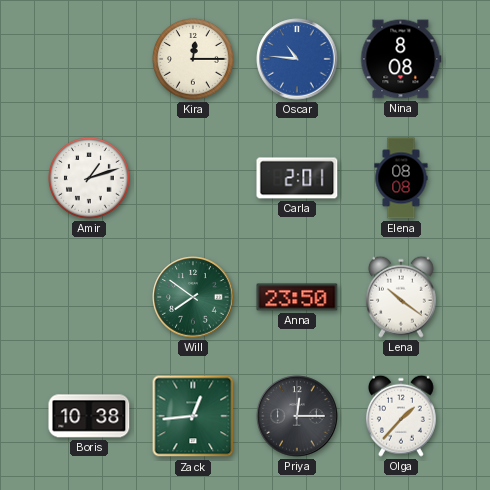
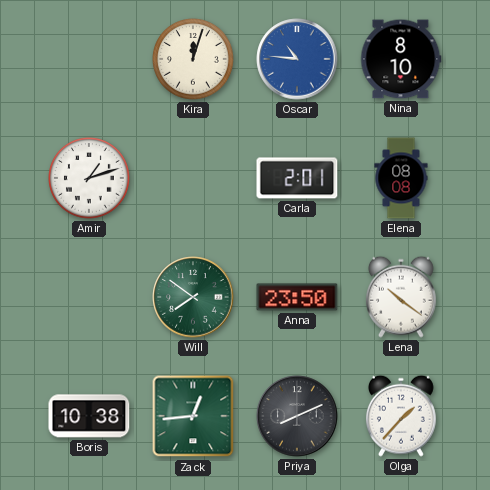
Kira: 12:15 -> 12:03 (194, 60)
Nina: 8:08 -> 8:10 (401, 59)
Priya: 12:15 -> 8:11 (297, 416)
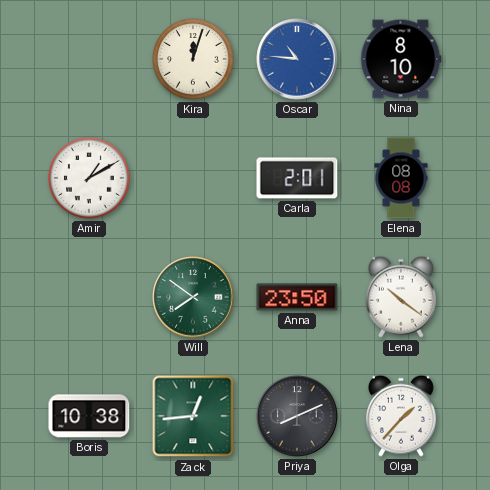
Amir: 1:12 -> 1:10 (90, 179)
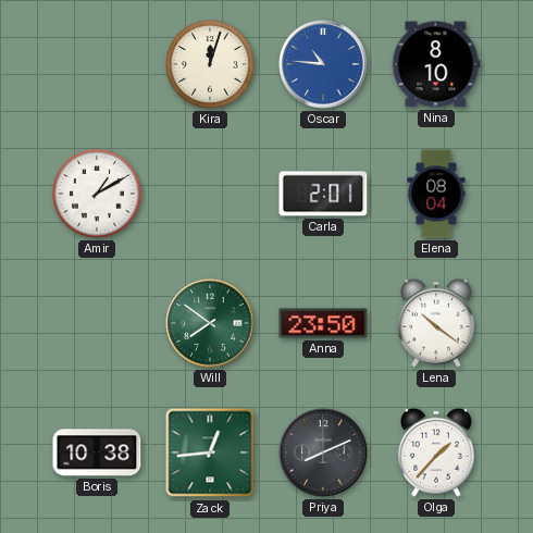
Elena: 08:08 -> 08:04 (436, 194)
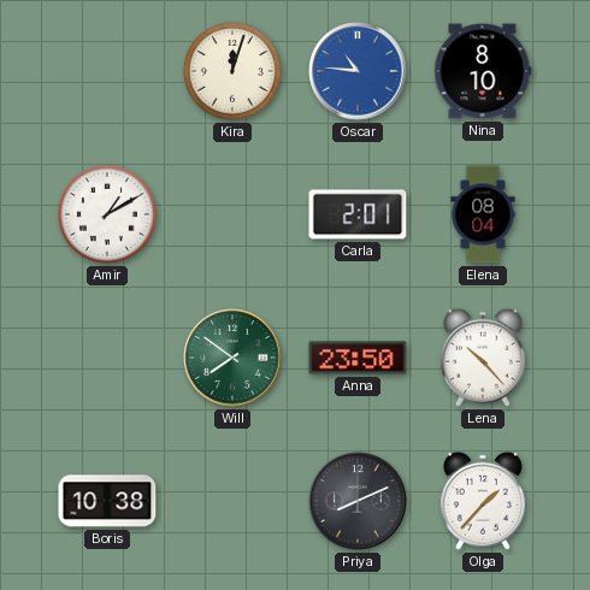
Lena: 10:21 -> 10:23 (483, 358)
Zack: 12:44 -> none (210, 453)
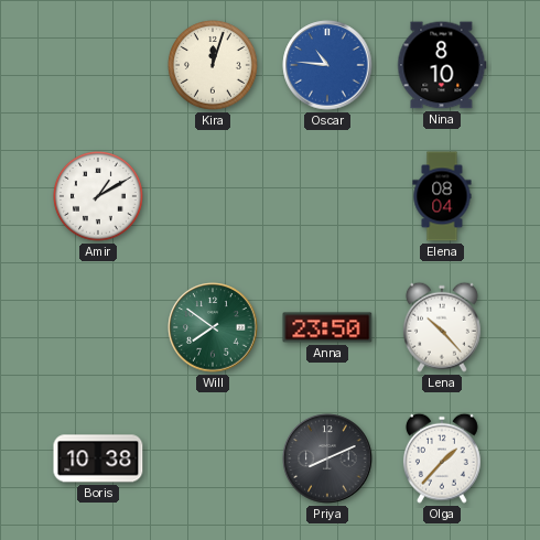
Carla: 2:01 -> none (358, 214)
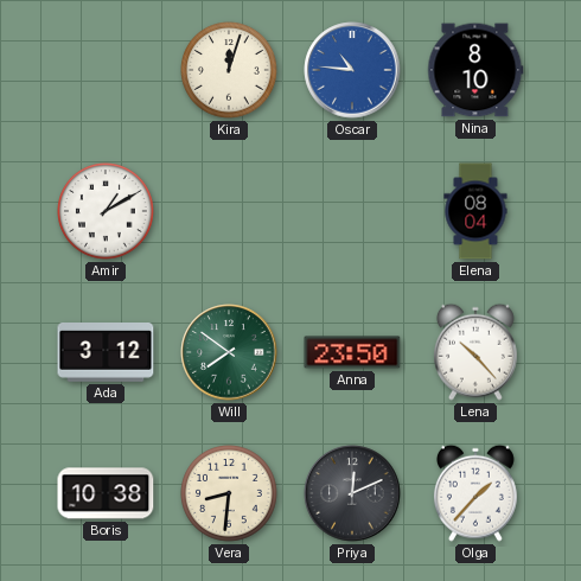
Ada: none -> 3:12 (106, 353)
Vera: none -> 8:31 (230, 494)
Priya: 8:11 -> 12:11 (352, 493)
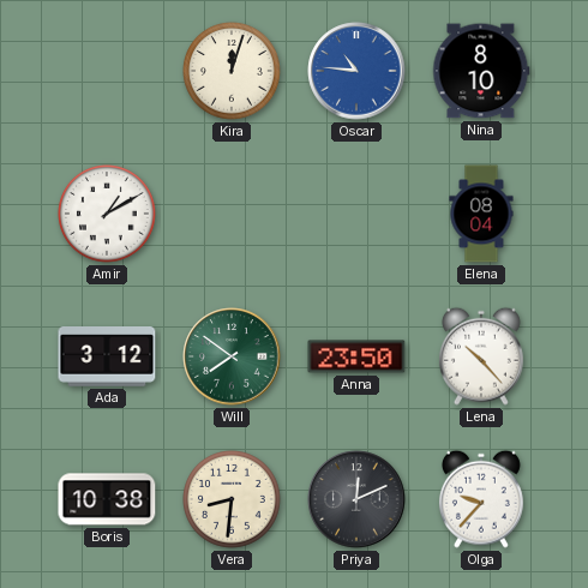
Olga: 1:37 -> 9:37 (481, 499)
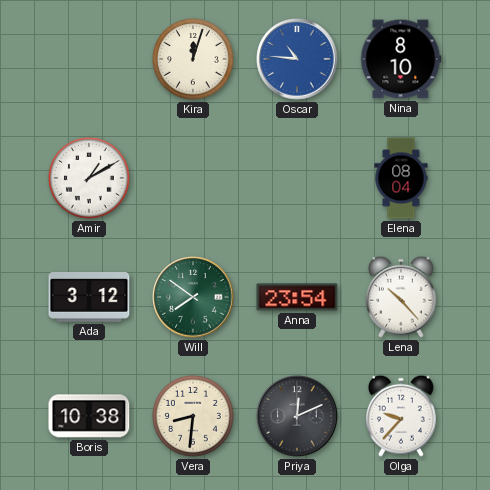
Anna: 23:50 -> 23:54 (297, 297)
